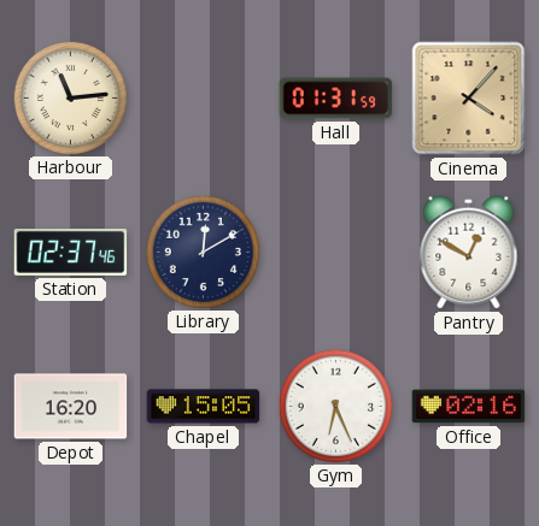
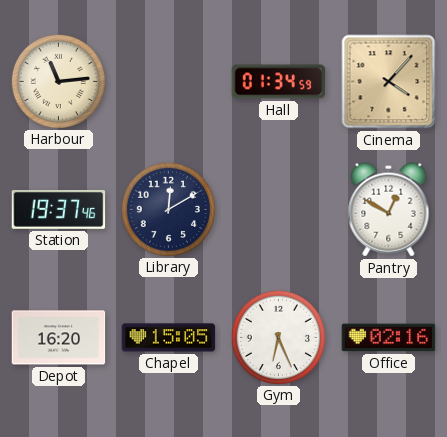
Hall: 01:31 -> 01:34 (279, 82)
Station: 02:37 -> 19:37 (59, 210)
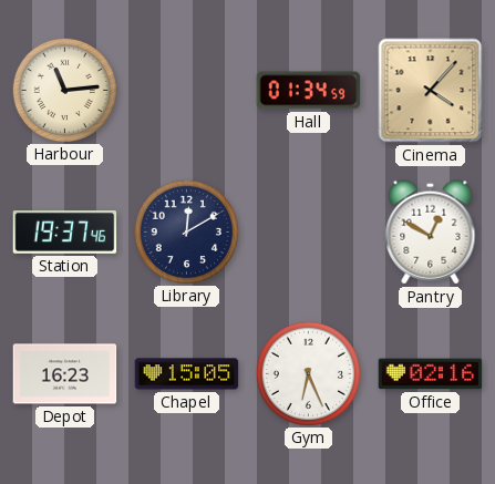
Depot: 16:20 -> 16:23 (65, 374)
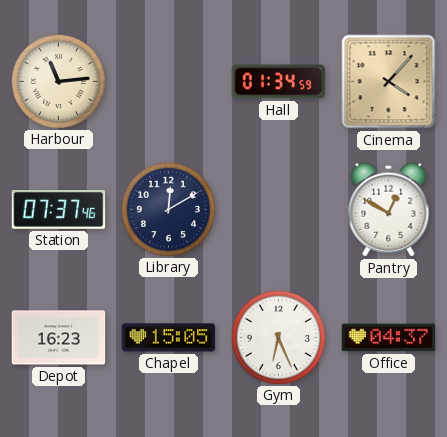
Station: 19:37 -> 07:37 (59, 210)
Office: 02:16 -> 04:37 (389, 338)
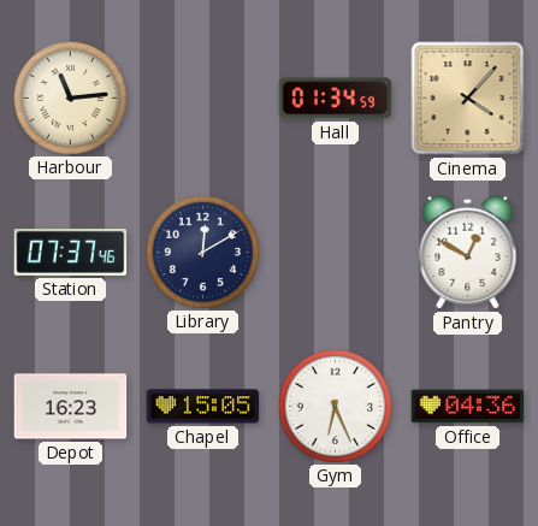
Office: 04:37 -> 04:36 (468, 407)
